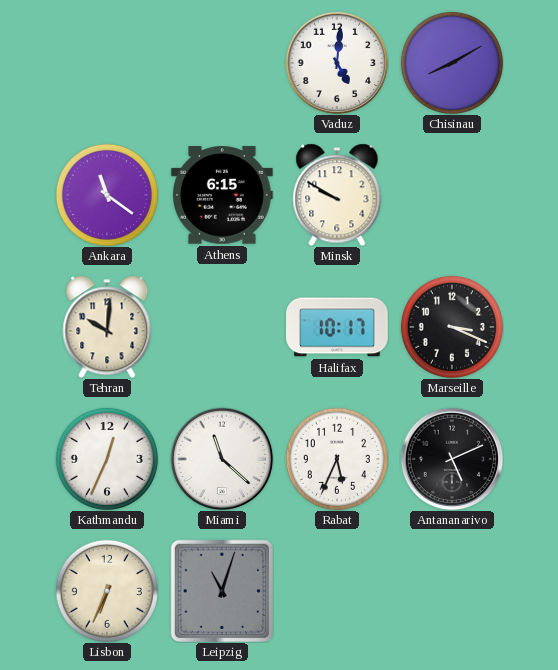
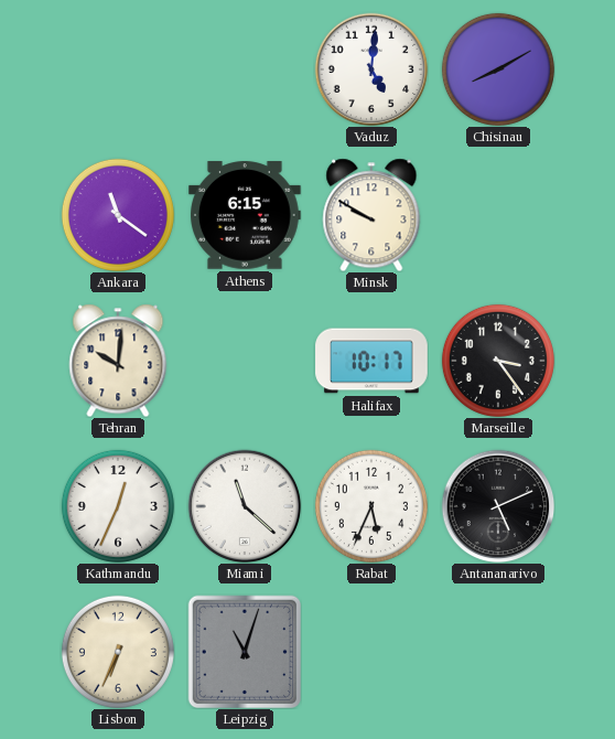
Marseille: 3:19 -> 3:24 (498, 361)
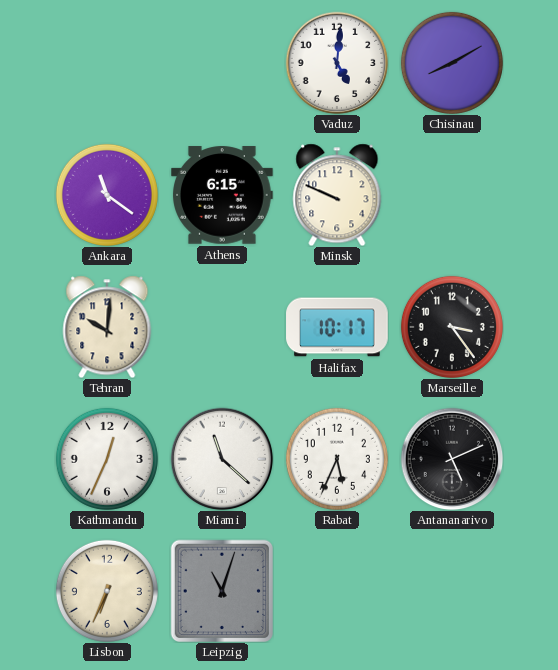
Minsk: 9:50 -> 9:49 (337, 195)
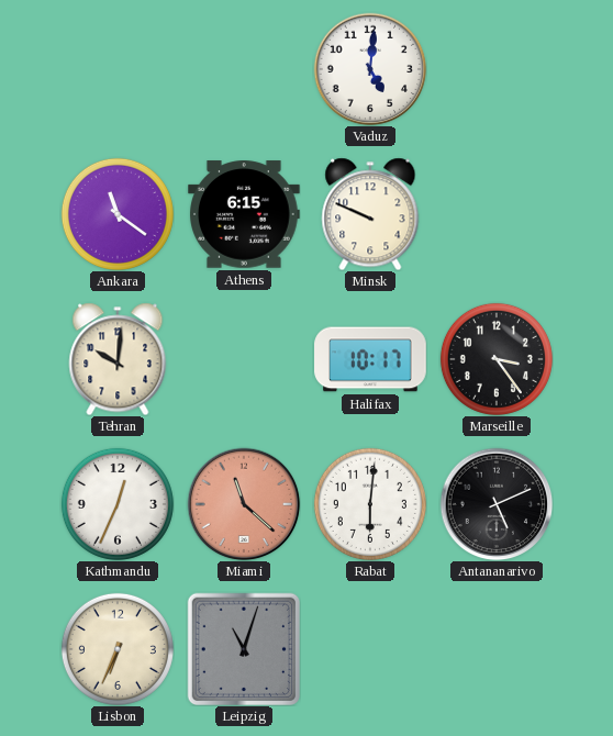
Chisinau: 8:10 -> none (452, 63)
Miami dial: white -> salmon (244, 504)
Rabat: 5:34 -> 6:01 (370, 504)
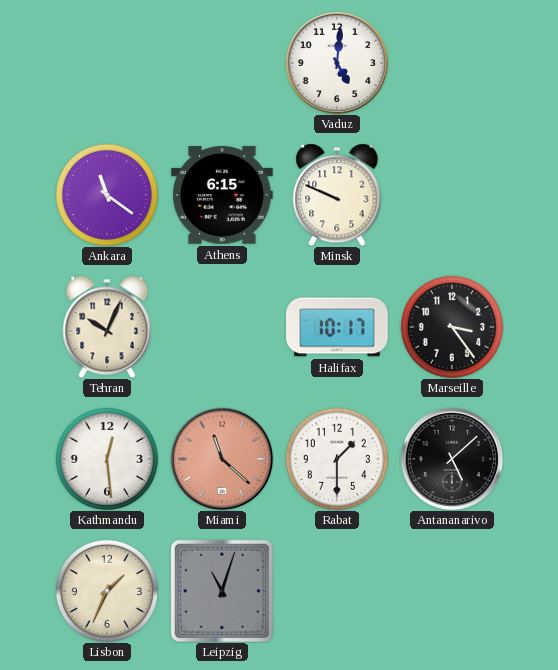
Tehran: 10:01 -> 10:04 (107, 327)
Kathmandu: 12:34 -> 12:29 (107, 459)
Rabat: 6:01 -> 1:30 (337, 459)
Antananarivo: 5:11 -> 5:08 (452, 459)
Lisbon: 6:34 -> 1:34 (107, 591)
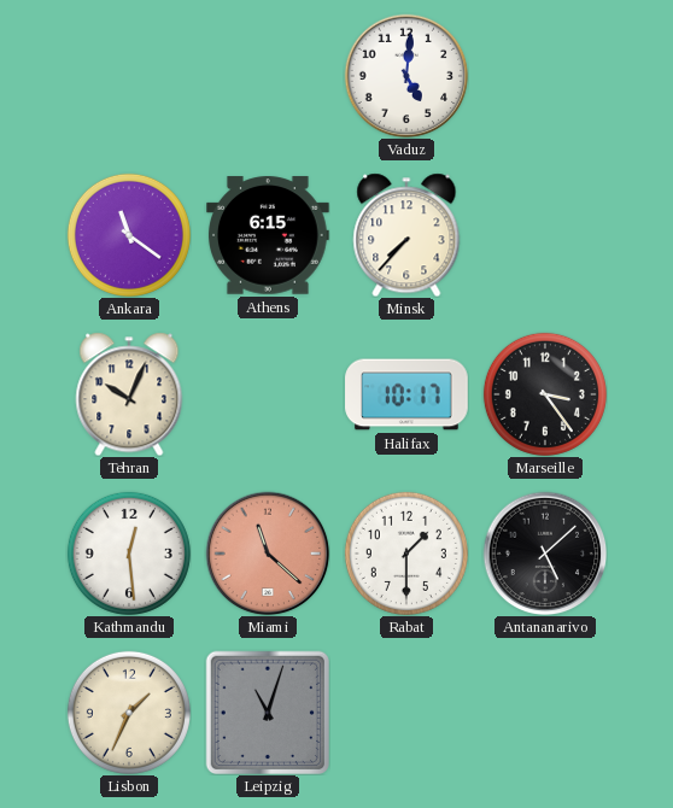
Minsk: 9:49 -> 7:37 (406, 235)
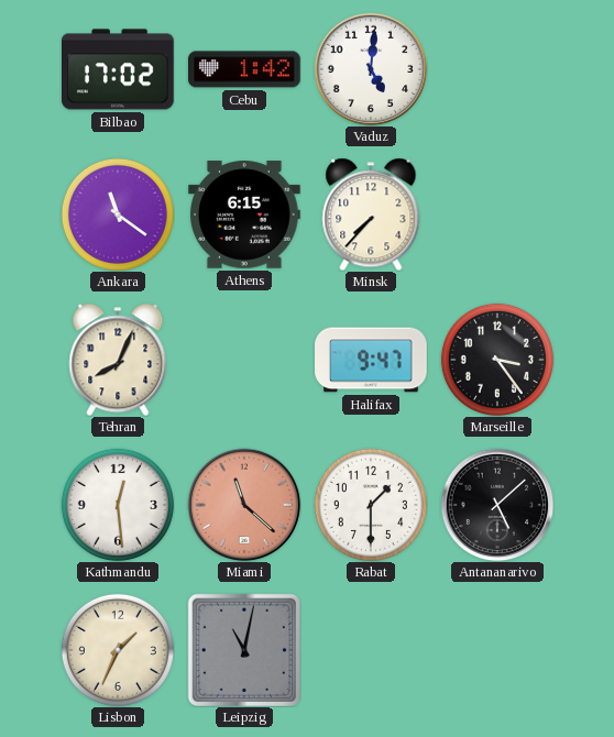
Bilbao: none -> 17:02 (119, 69)
Cebu: none -> 1:42 (245, 69)
Tehran: 10:04 -> 8:04 (118, 360)
Halifax: 10:17 -> 9:47 (371, 360)
Leipzig: 11:03 -> 11:02 (243, 649)
